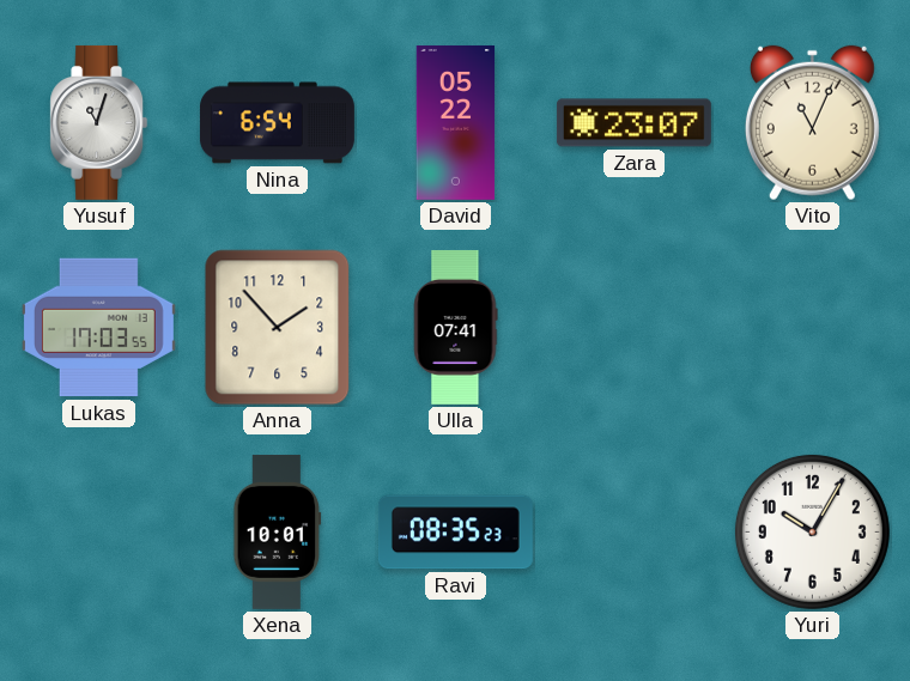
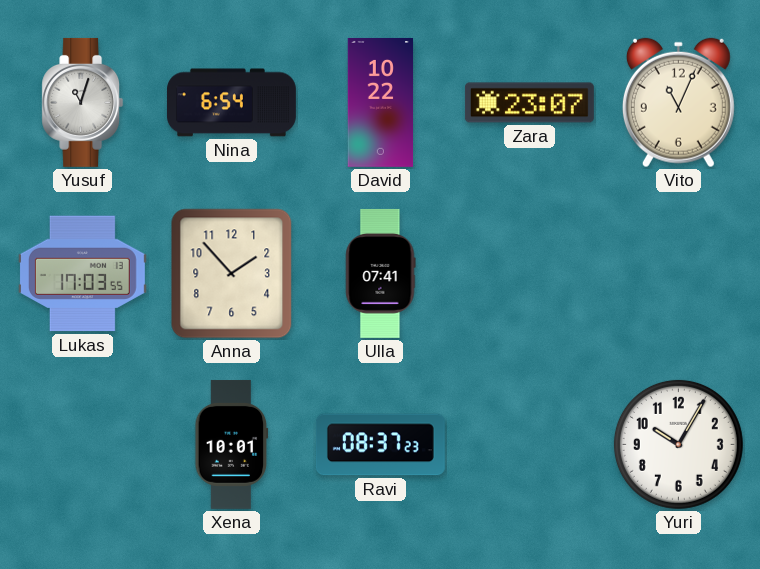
David: 05:22 -> 10:22 (381, 102)
Ravi: 08:35 -> 08:37 (380, 445)
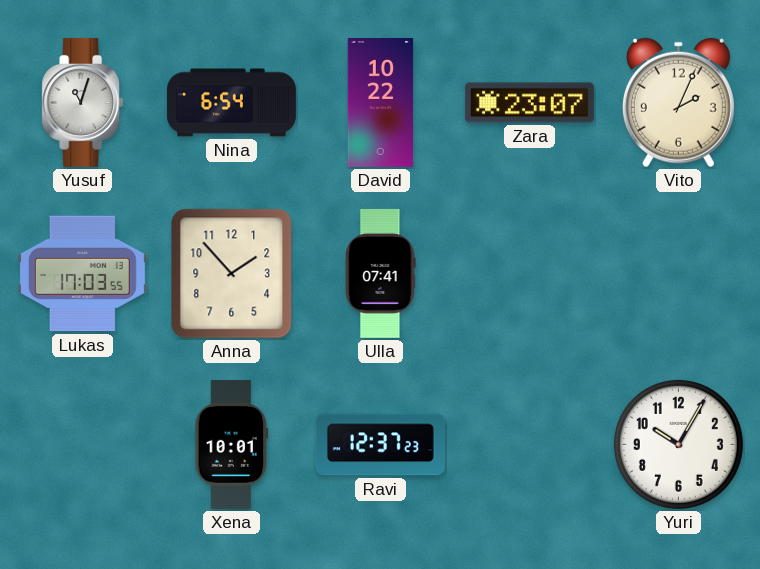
Vito: 11:04 -> 2:04 (678, 103)
Ravi: 08:37 -> 12:37 (380, 445)
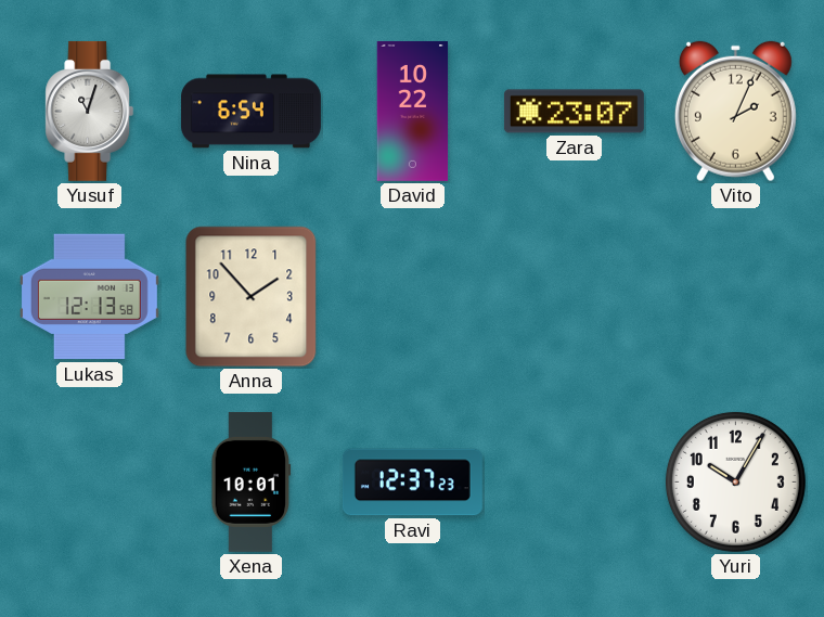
Lukas: 17:03 -> 12:13 (89, 297)
Ulla: 07:41 -> none (381, 273)
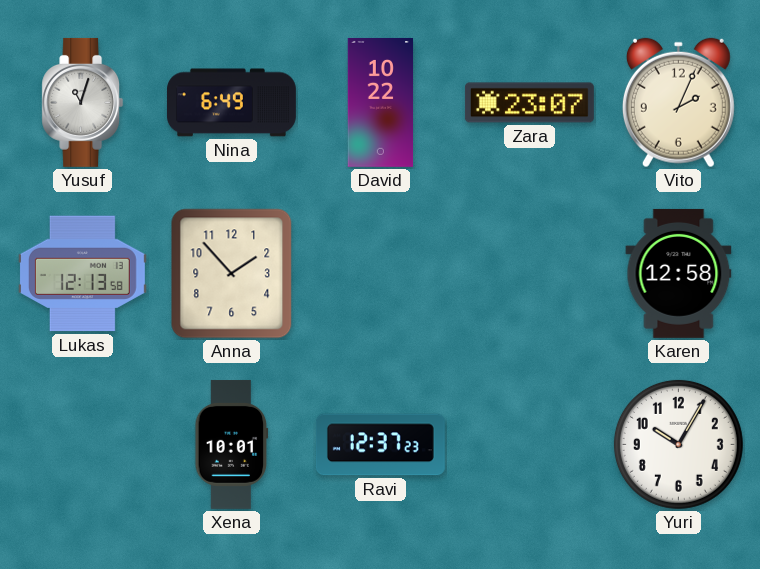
Nina: 6:54 -> 6:49 (231, 103)
Karen: none -> 12:58 (679, 273)
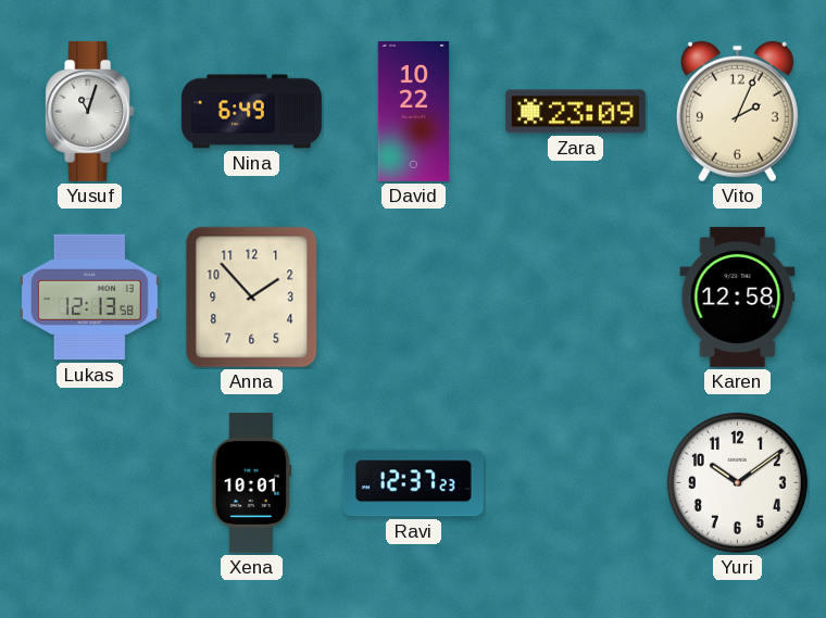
Zara: 23:07 -> 23:09 (575, 112)
Yuri: 10:05 -> 10:09 (737, 482)
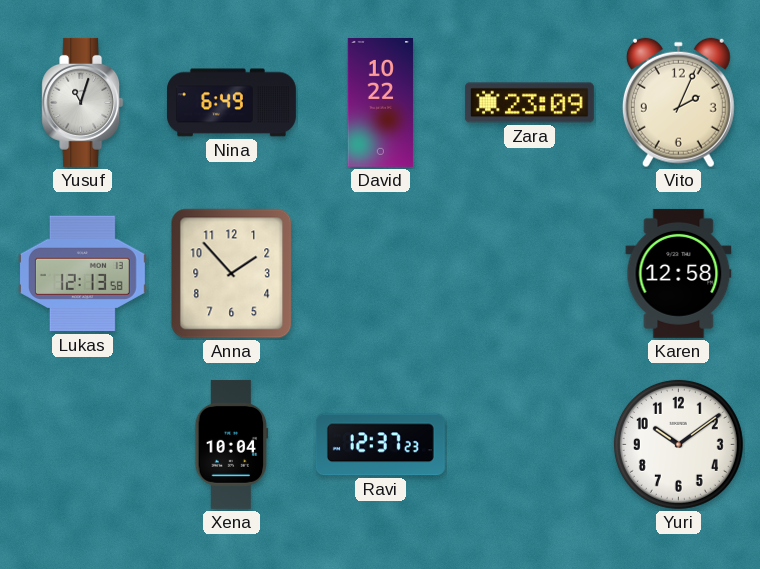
Xena: 10:01 -> 10:04 (232, 444)
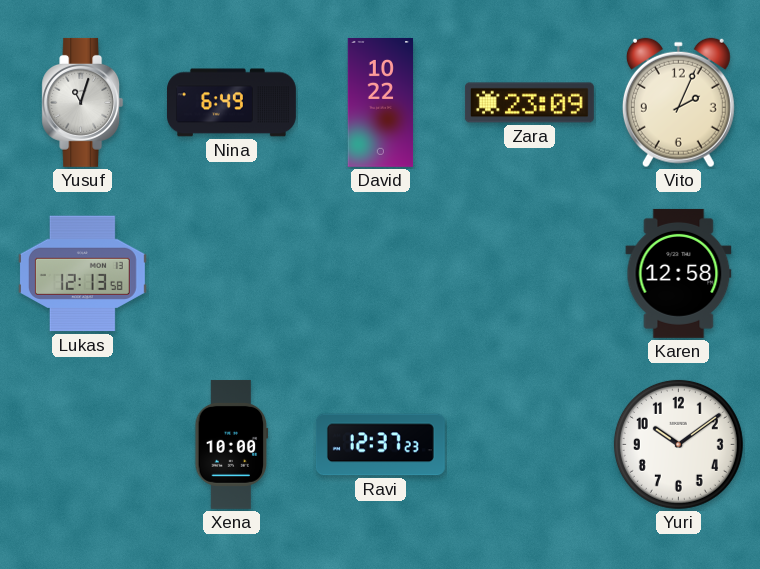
Anna: 1:53 -> none (232, 274)
Xena: 10:04 -> 10:00 (232, 444)
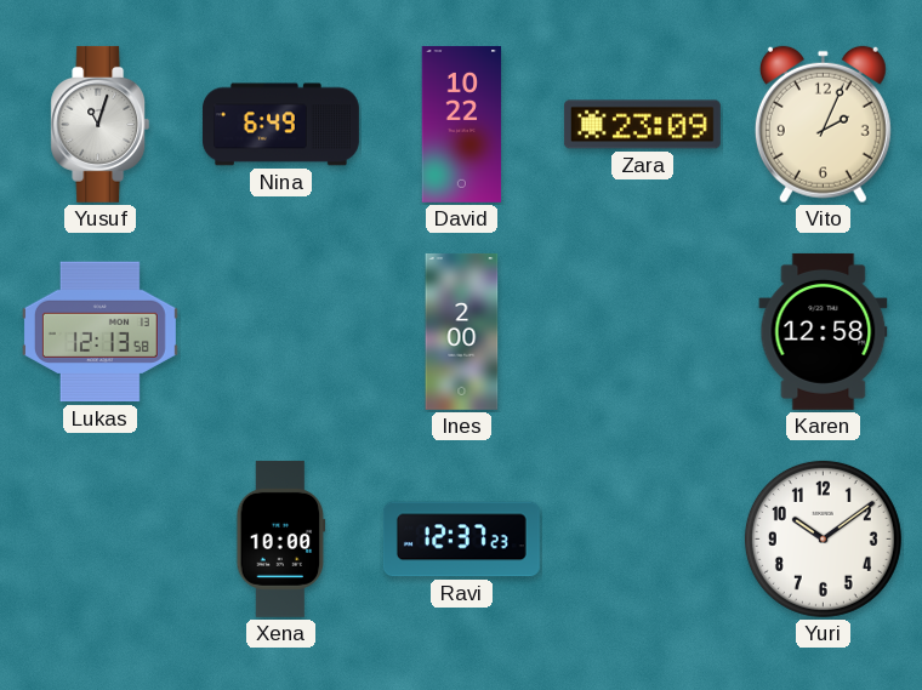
Ines: none -> 2:00 (462, 331)
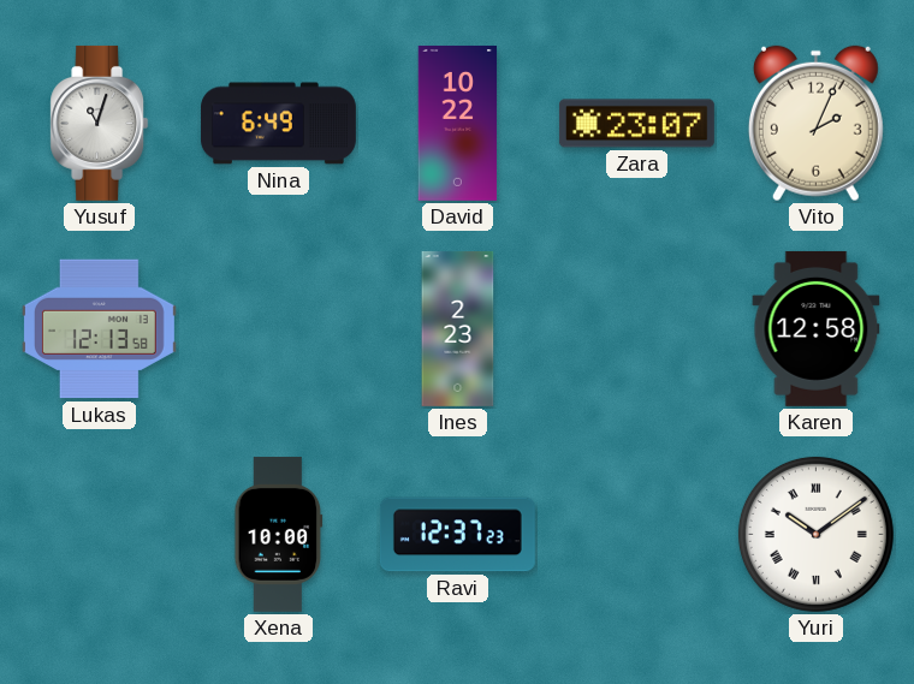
Zara: 23:09 -> 23:07 (636, 124)
Ines: 2:00 -> 2:23 (458, 328)
Yuri numerals: Arabic -> Roman (815, 534)
